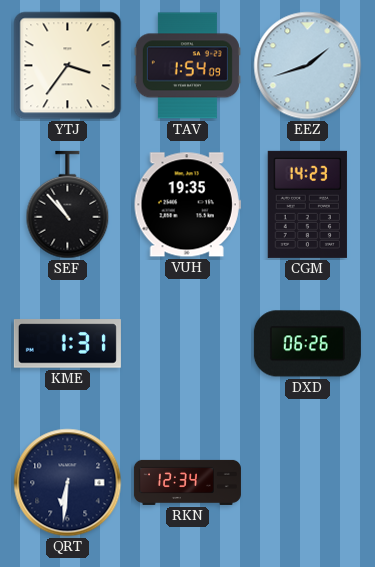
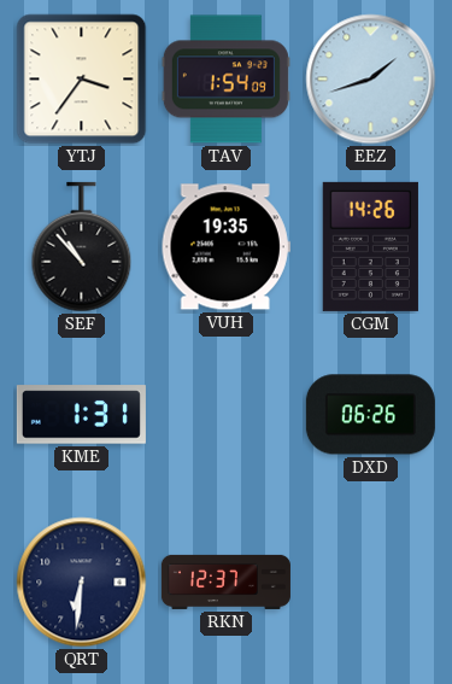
CGM: 14:23 -> 14:26 (370, 246)
RKN: 12:34 -> 12:37 (225, 581)
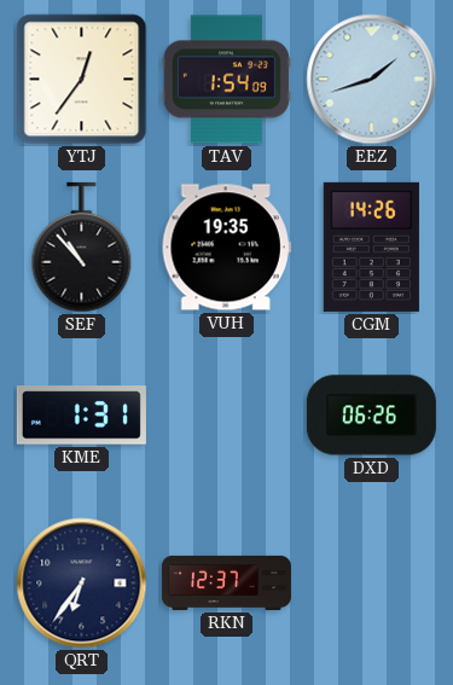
YTJ: 3:36 -> 12:36 (82, 80)
QRT: 6:31 -> 6:36 (82, 584)
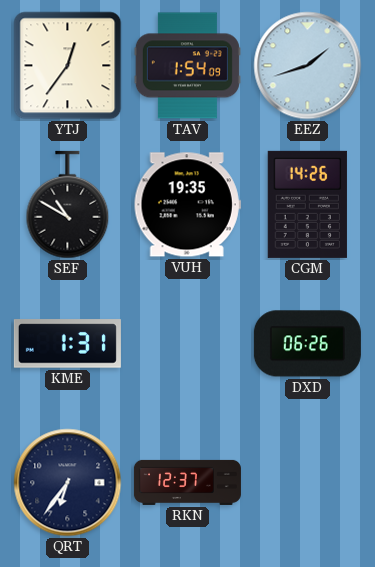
SEF: 10:53 -> 10:50 (68, 205)
